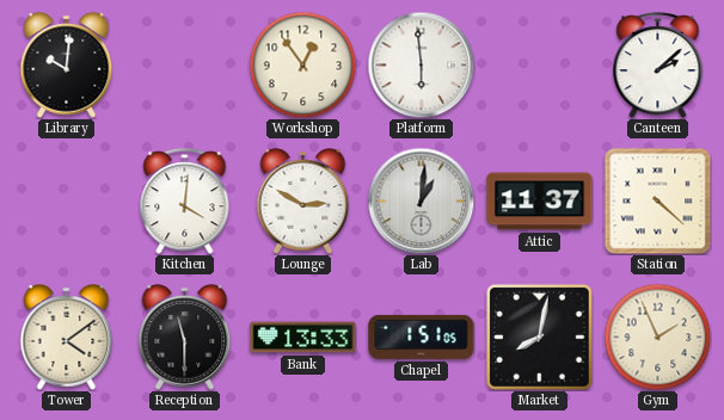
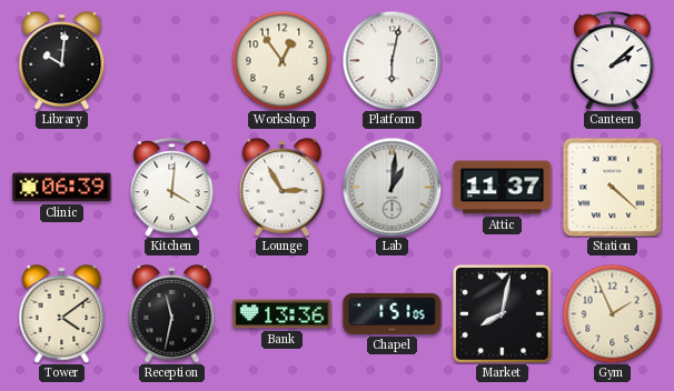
Platform: 5:59 -> 6:02 (391, 60)
Clinic: none -> 06:39 (62, 188)
Lounge: 2:50 -> 2:55 (283, 188)
Reception: 11:30 -> 11:32 (172, 314)
Bank: 13:33 -> 13:36 (283, 314)
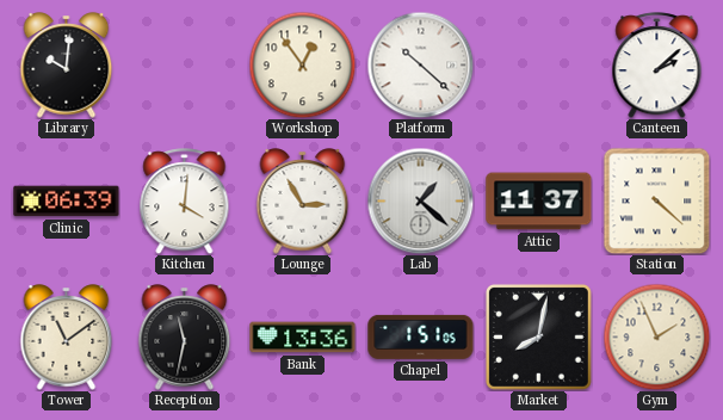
Platform: 6:02 -> 10:22 (420, 64)
Lab: 1:01 -> 1:22 (420, 200)
Tower: 4:09 -> 11:09 (67, 338)
